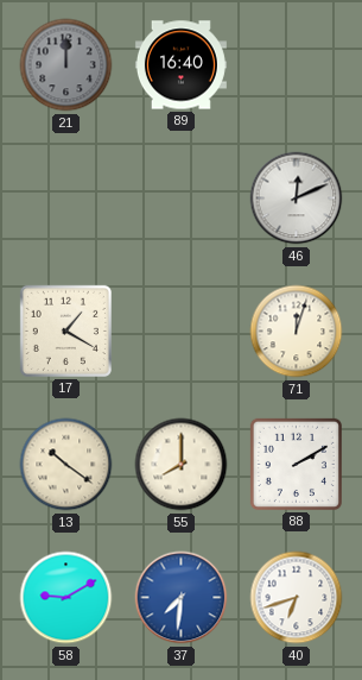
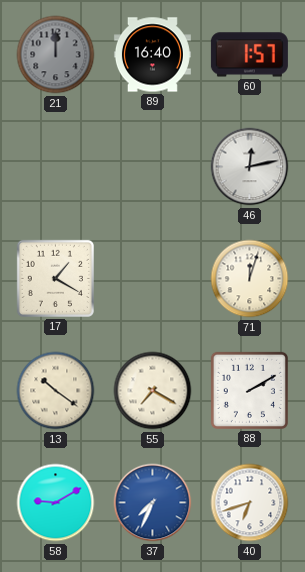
60: none -> 1:57 (249, 55)
46: 12:11 -> 12:13 (250, 167)
55: 8:00 -> 7:20 (153, 391)
37: 7:31 -> 7:34 (153, 503)
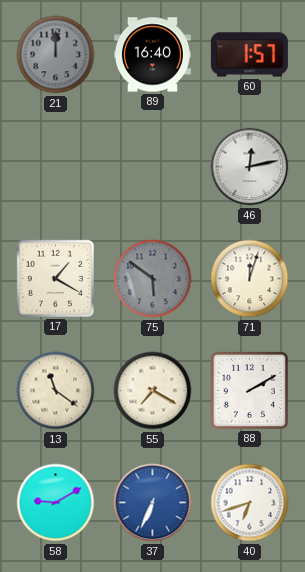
75: none -> 5:51 (153, 279)
13: 10:21 -> 11:21 (56, 391)
37: 7:34 -> 6:34 (153, 503)
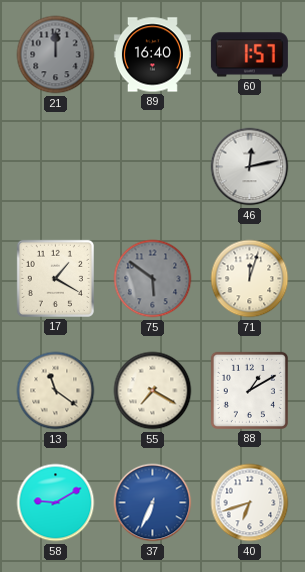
88: 2:10 -> 1:10 (249, 390)
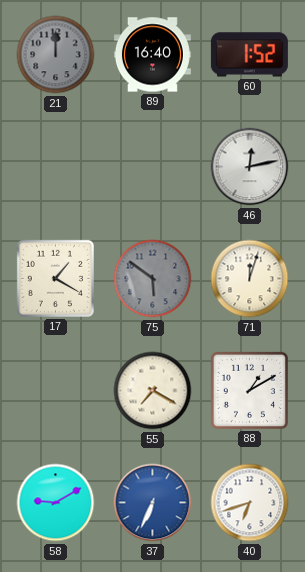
60: 1:57 -> 1:52 (249, 55)
13: 11:21 -> none (56, 391)
